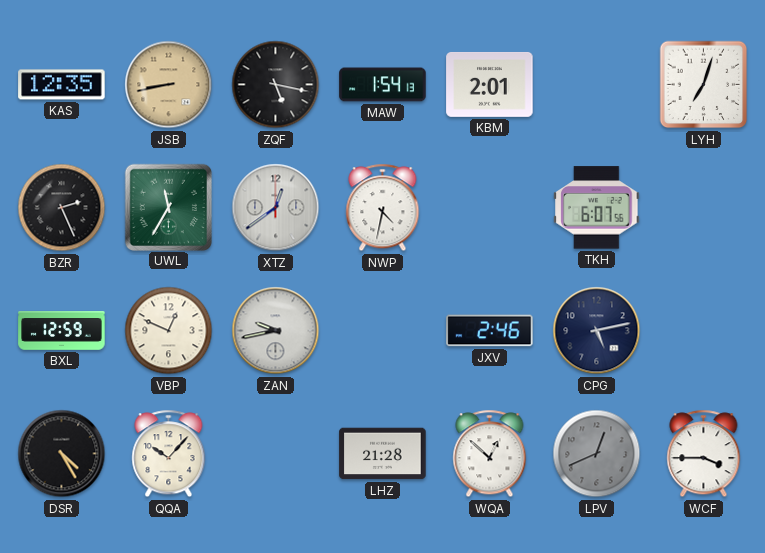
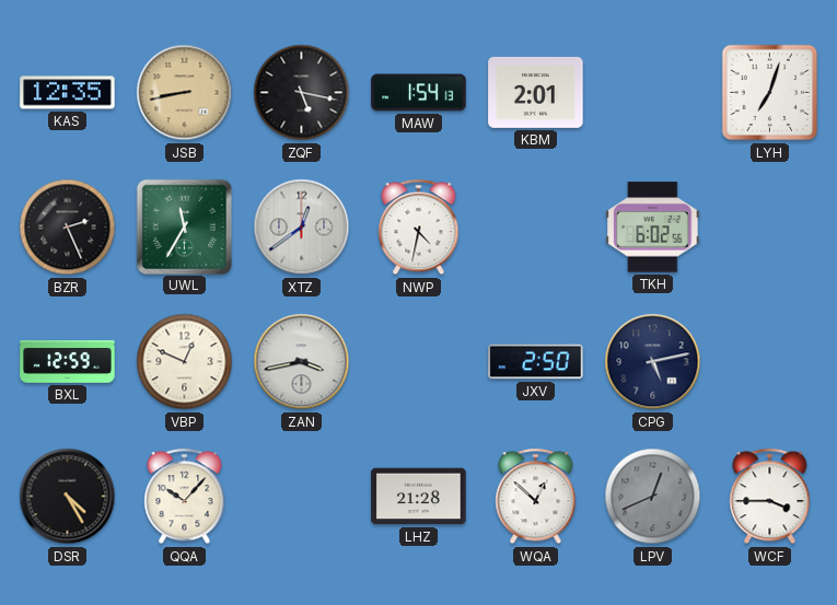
TKH: 6:07 -> 6:02 (653, 228)
ZAN: 9:43 -> 3:43 (302, 362)
JXV: 2:46 -> 2:50 (536, 362)
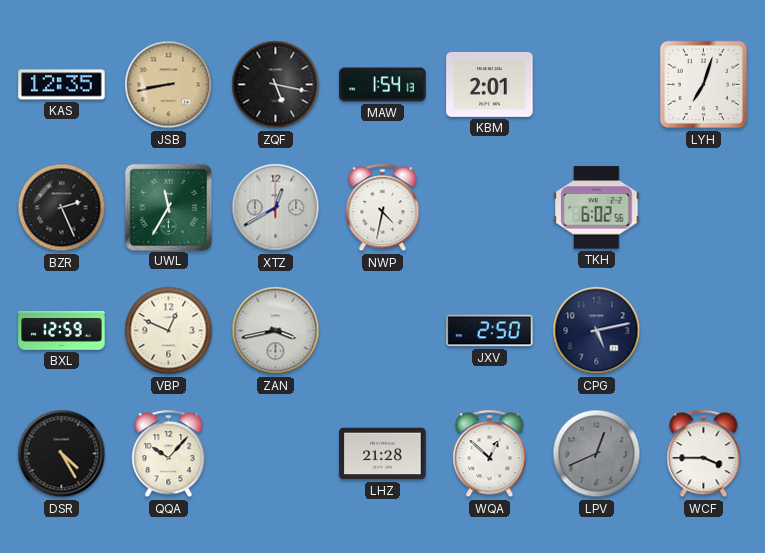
XTZ: 12:39 -> 12:40 (276, 208)
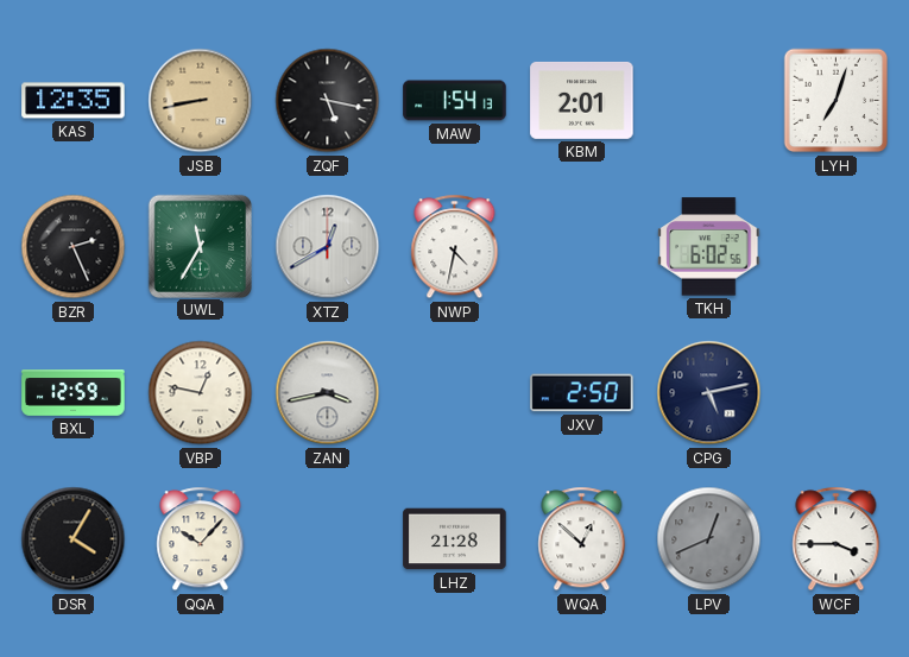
VBP: 12:49 -> 12:47 (201, 393)
DSR: 4:25 -> 4:05 (74, 539)
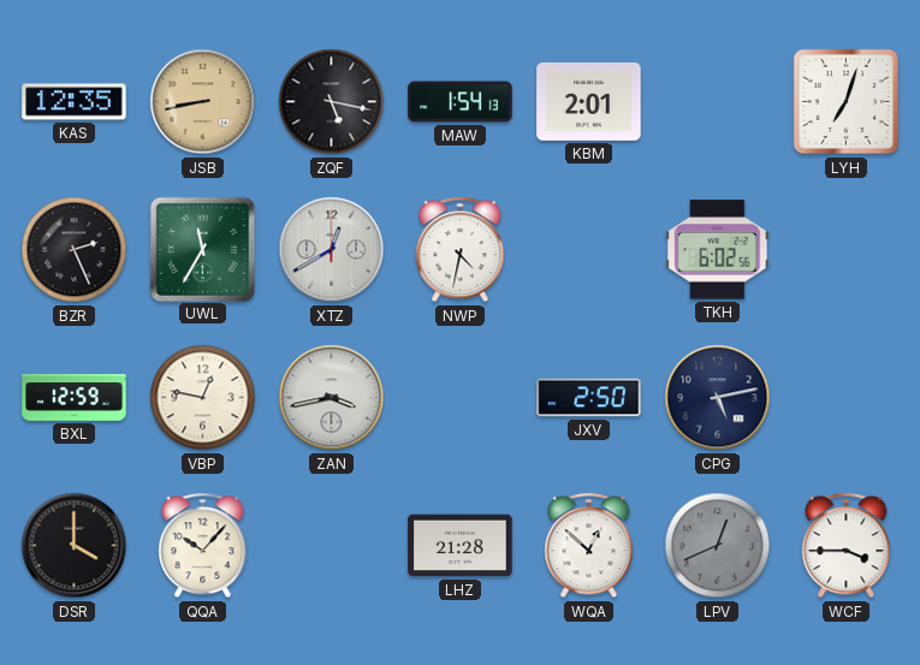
DSR: 4:05 -> 4:00 (75, 546)
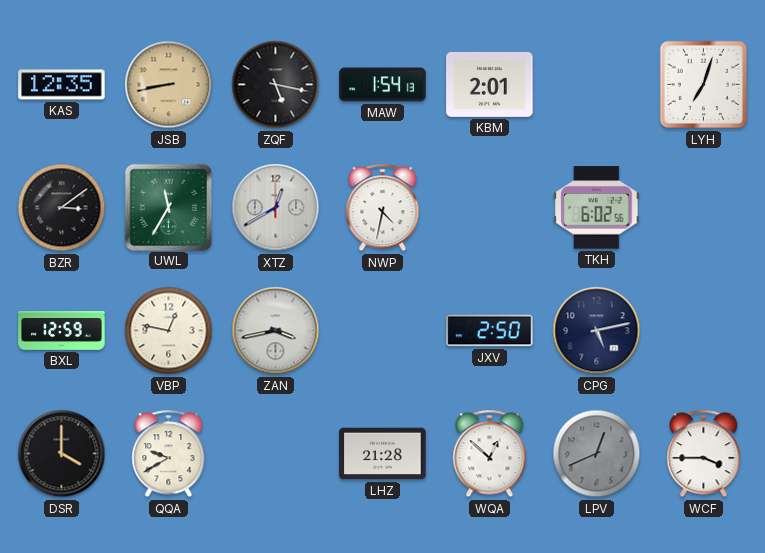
BZR: 2:26 -> 3:09 (62, 208)
QQA: 10:07 -> 9:40 (169, 454)
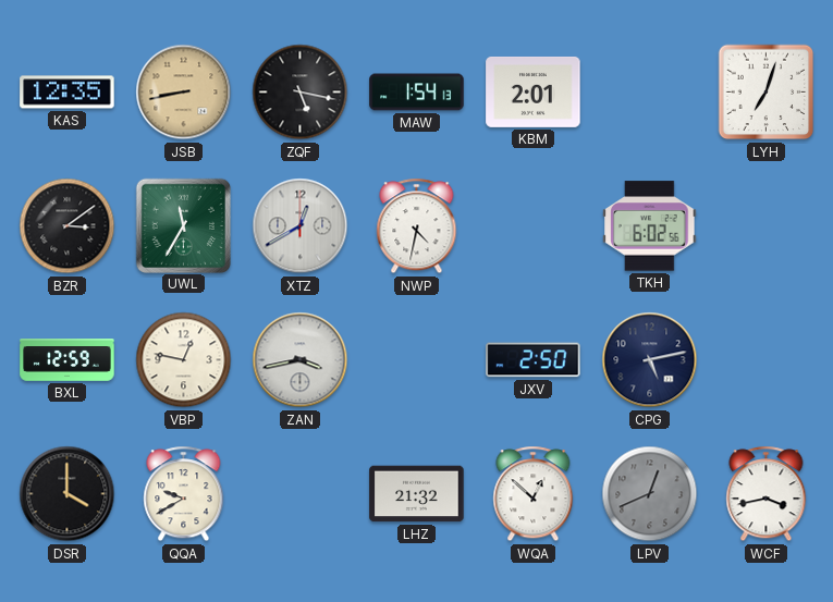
LHZ: 21:28 -> 21:32 (417, 494)
WCF: 3:45 -> 3:43 (767, 494)
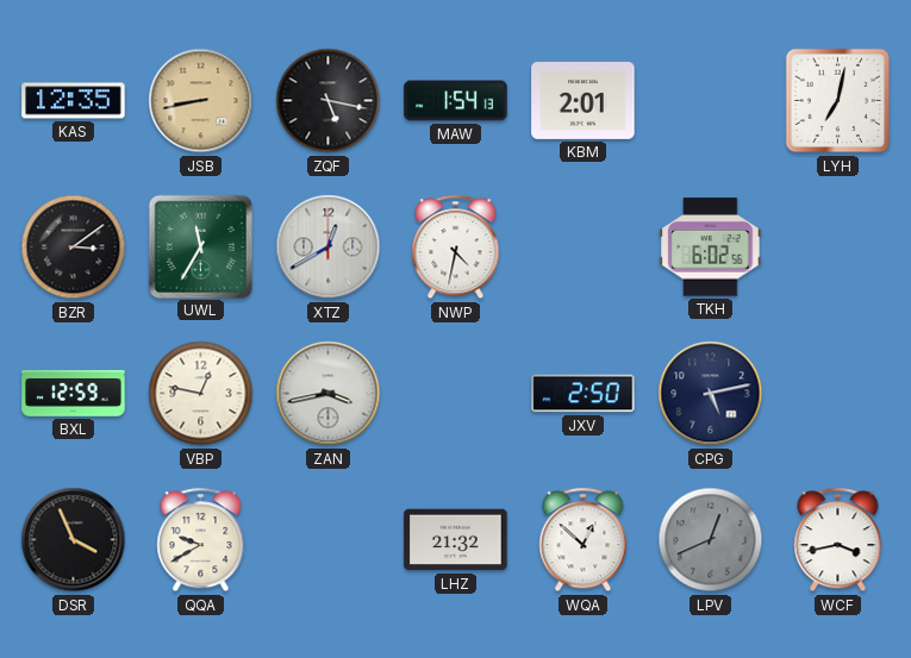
LYH: 7:03 -> 7:02 (838, 101)
DSR: 4:00 -> 3:56 (74, 540)
